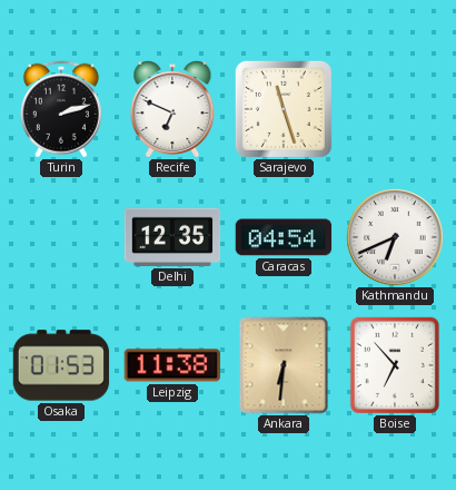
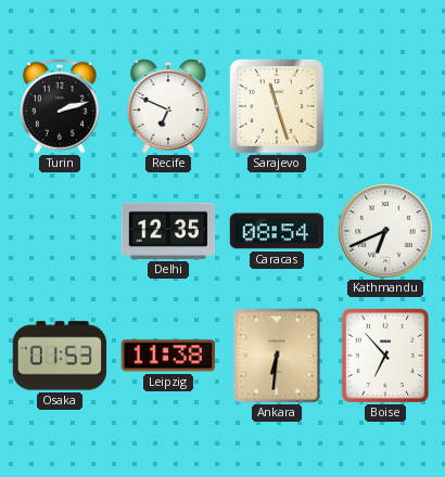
Caracas: 04:54 -> 08:54 (277, 231)
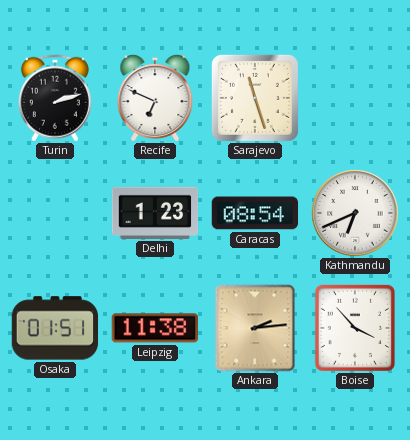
Delhi: 12:35 -> 1:23 (155, 213)
Osaka: 01:53 -> 01:51 (55, 328)
Ankara: 6:31 -> 2:14 (255, 328)
Boise: 6:53 -> 3:53 (355, 328)
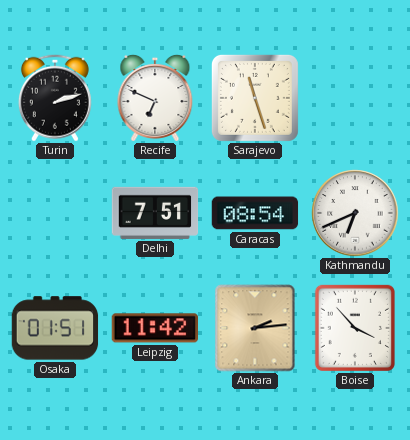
Delhi: 1:23 -> 7:51 (155, 213)
Leipzig: 11:38 -> 11:42 (154, 328)
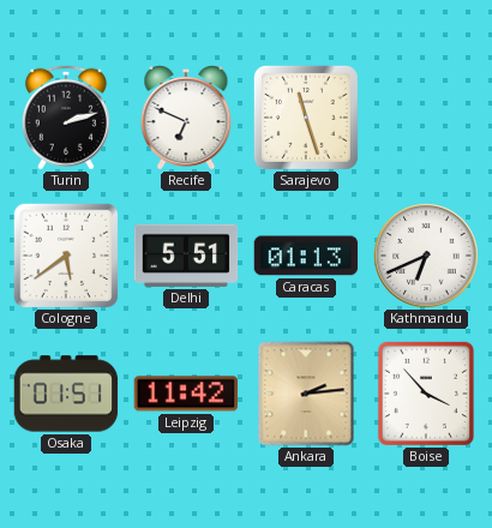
Cologne: none -> 5:39 (66, 256)
Delhi: 7:51 -> 5:51 (186, 256)
Caracas: 08:54 -> 01:13 (306, 256)
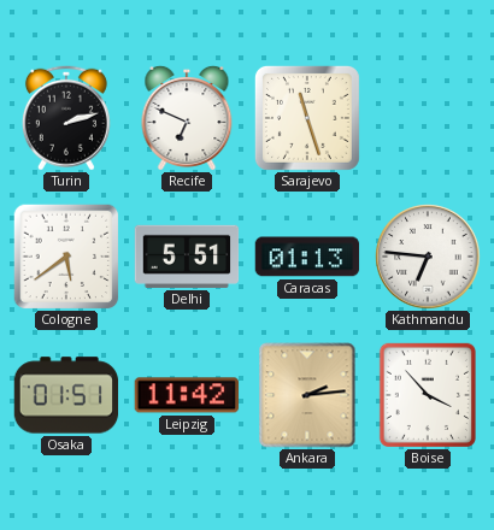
Kathmandu: 6:41 -> 6:46 (428, 257)
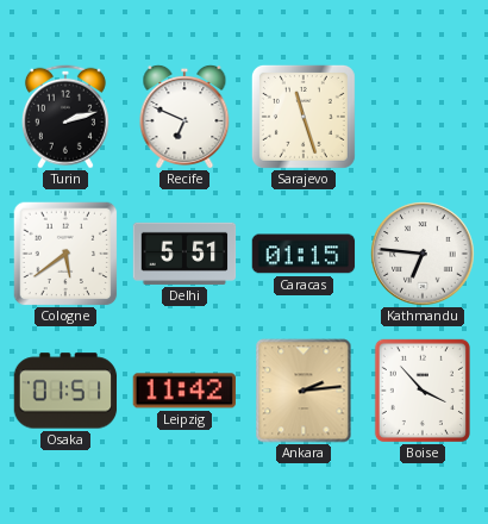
Caracas: 01:13 -> 01:15 (304, 254)
